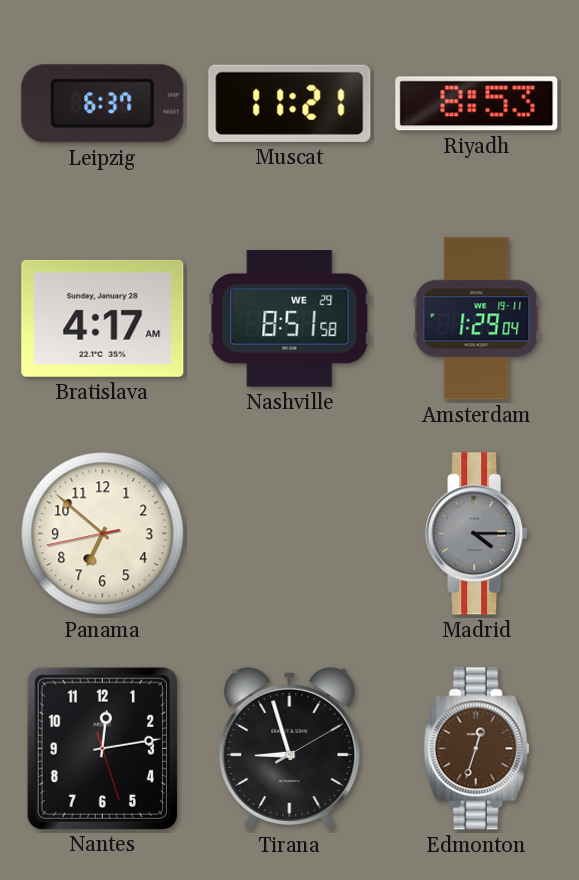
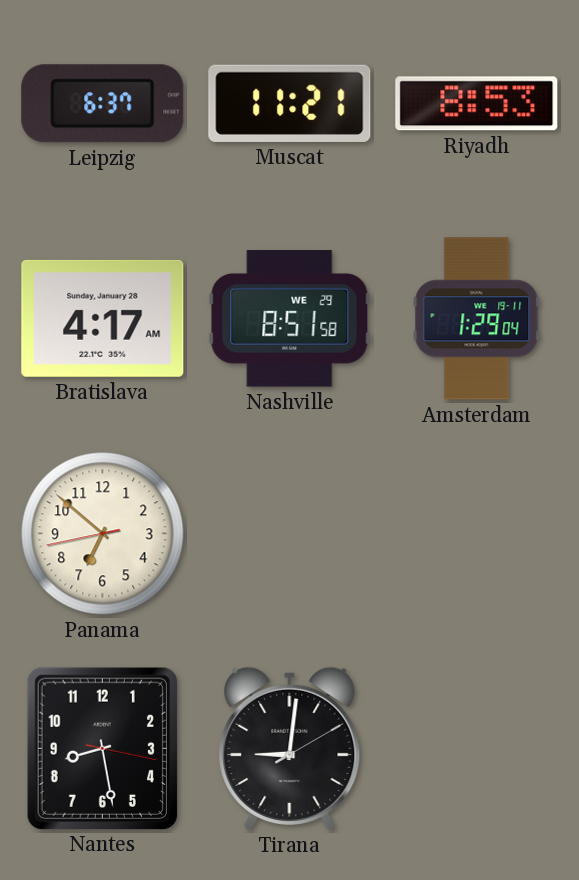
Madrid: 4:15 -> none (477, 534)
Nantes: 12:13 -> 8:28 (102, 748)
Tirana: 8:57 -> 9:01 (290, 748)
Edmonton: 12:33 -> none (477, 749)
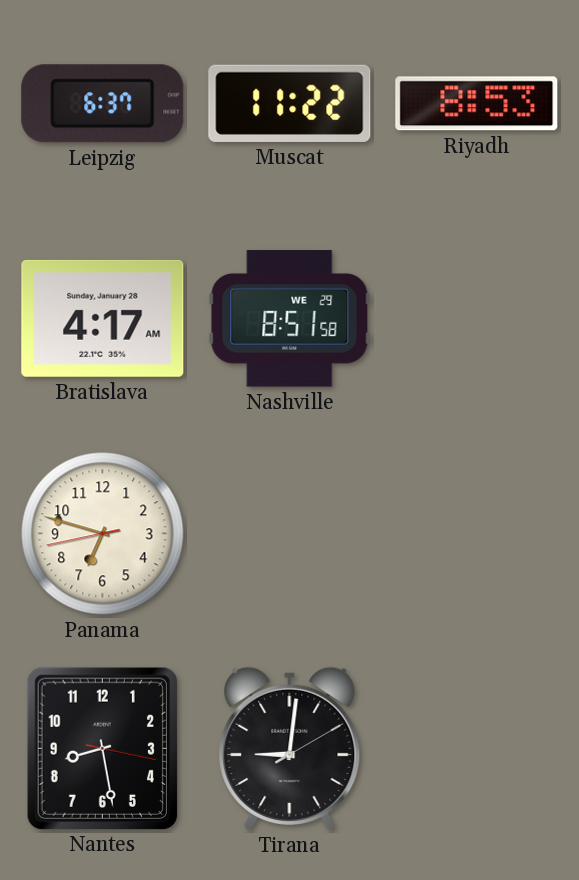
Muscat: 11:21 -> 11:22 (290, 103)
Amsterdam: 1:29 -> none (477, 319)
Panama: 6:51 -> 6:47 (103, 534)
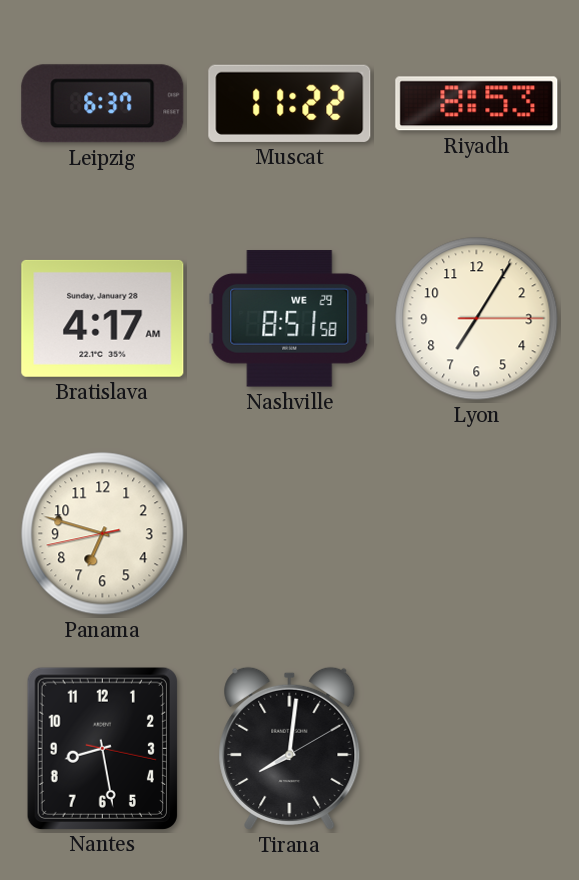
Lyon: none -> 7:05 (477, 319)
Tirana: 9:01 -> 8:01 (290, 748)
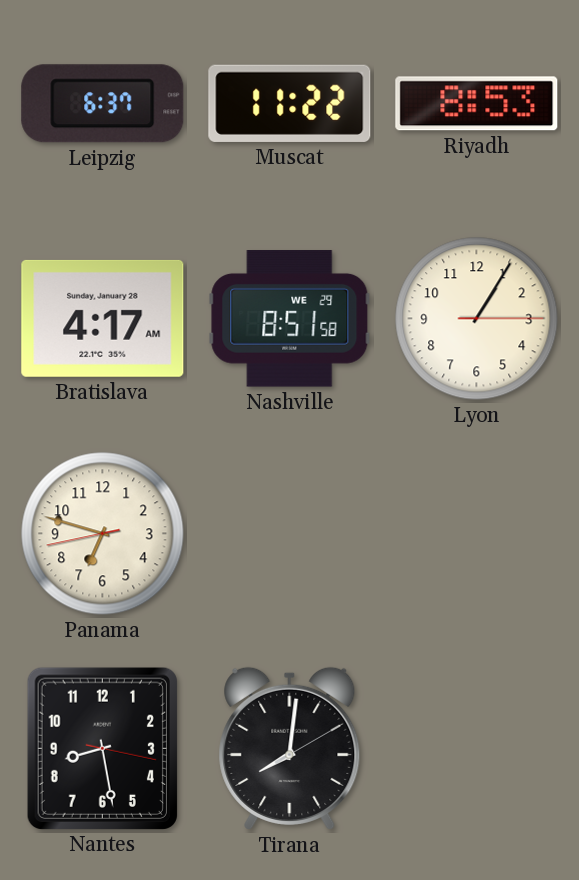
Lyon: 7:05 -> 1:05 (477, 319)
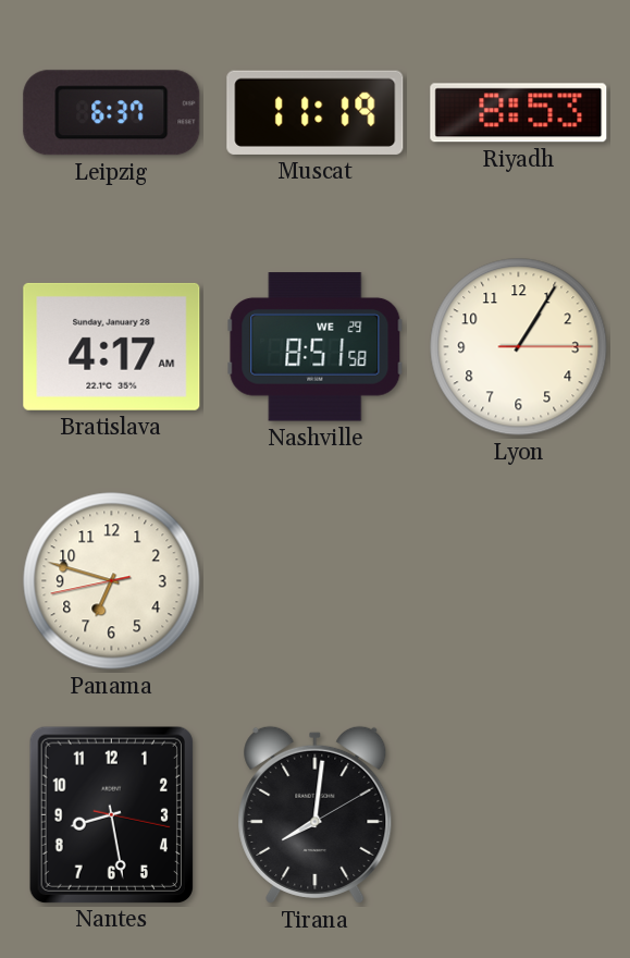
Muscat: 11:22 -> 11:19 (316, 112)
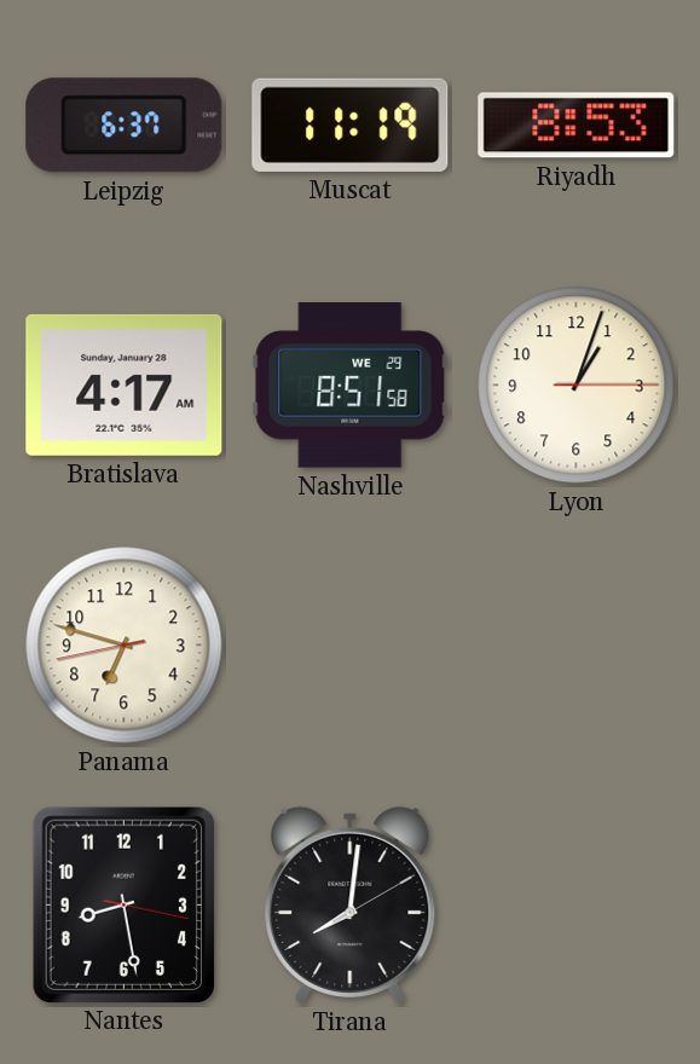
Lyon: 1:05 -> 1:03 (577, 386)
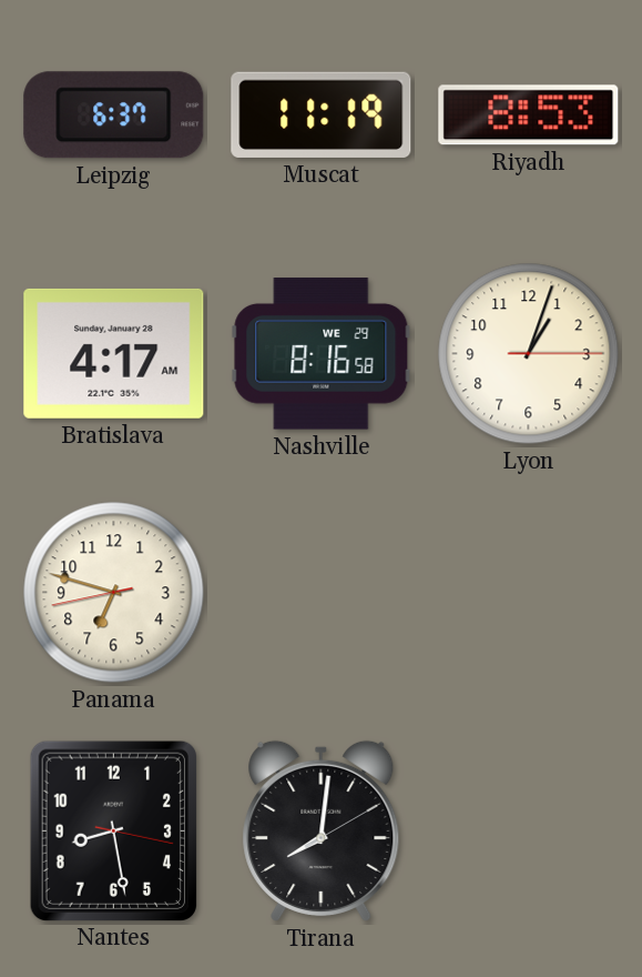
Nashville: 8:51 -> 8:16 (322, 354)
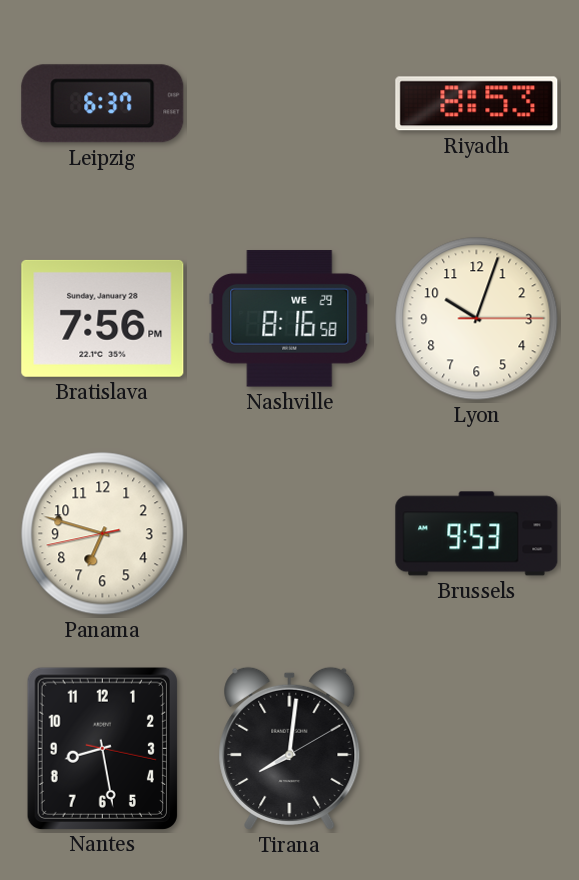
Muscat: 11:19 -> none (322, 114)
Bratislava: 4:17 -> 7:56 (103, 318)
Lyon: 1:03 -> 10:03 (477, 319)
Brussels: none -> 9:53 (477, 534)
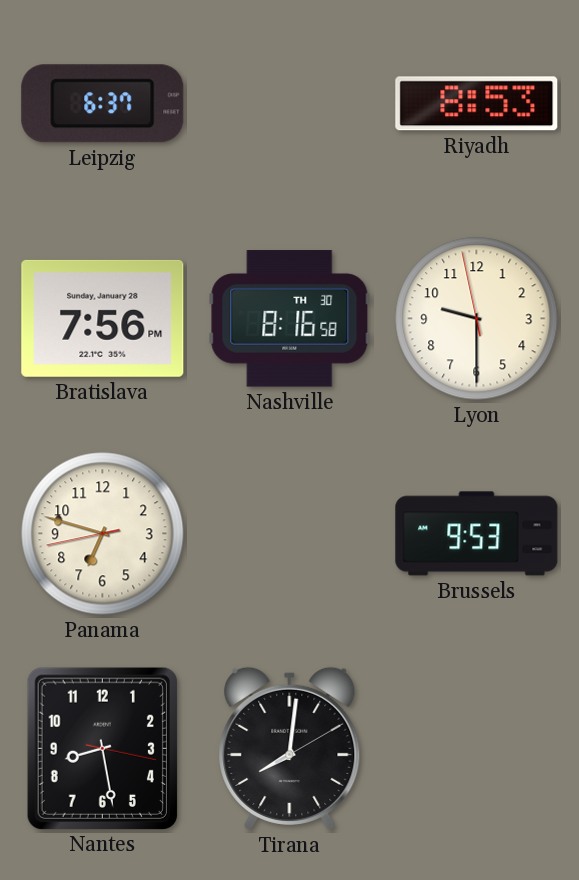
Nashville date: WE 29 -> TH 30 (290, 319)
Lyon: 10:03 -> 9:29 (477, 319)
